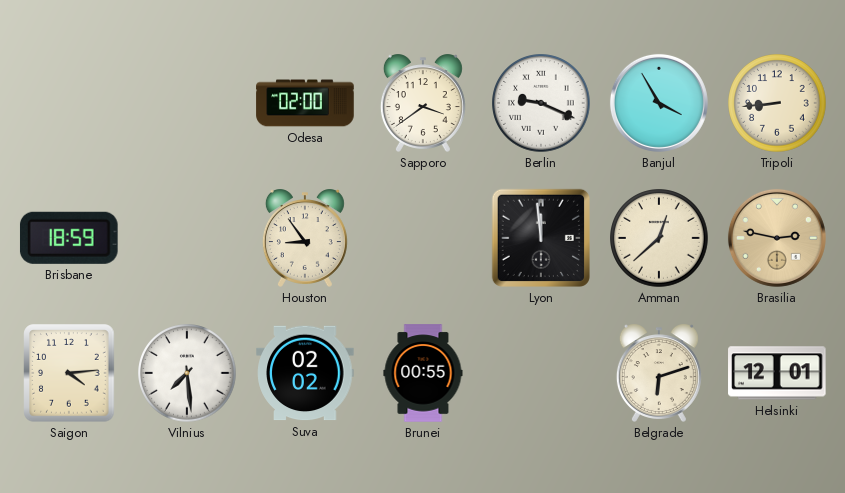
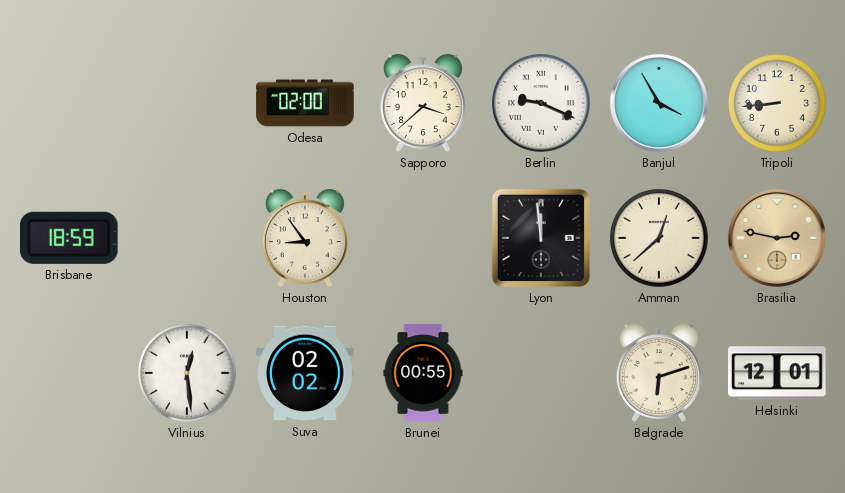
Sapporo: 3:39 -> 3:38 (423, 103)
Saigon: 4:14 -> none (69, 373)
Vilnius: 7:29 -> 12:29 (187, 373)
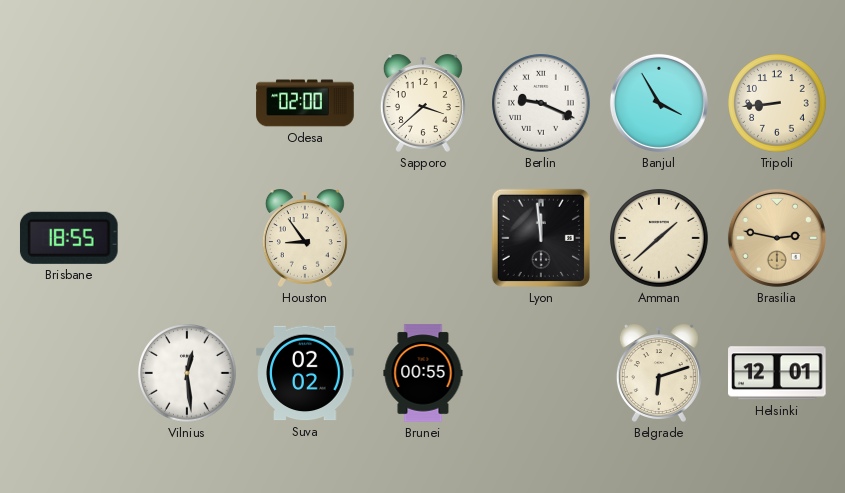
Brisbane: 18:59 -> 18:55 (69, 238)
Amman: 12:38 -> 1:38 (659, 238)
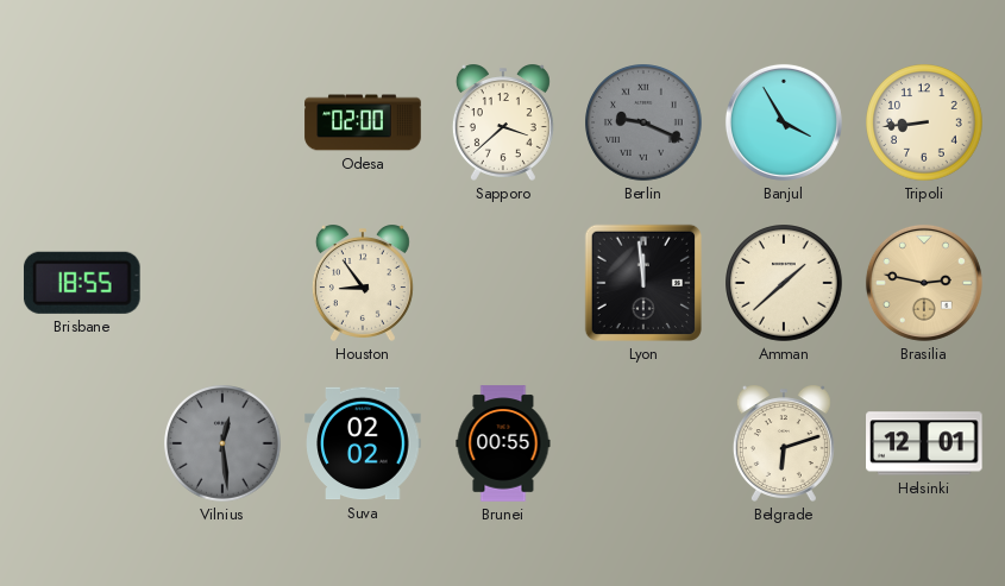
Berlin dial: white -> grey (643, 122)
Vilnius dial: white -> grey (222, 443)
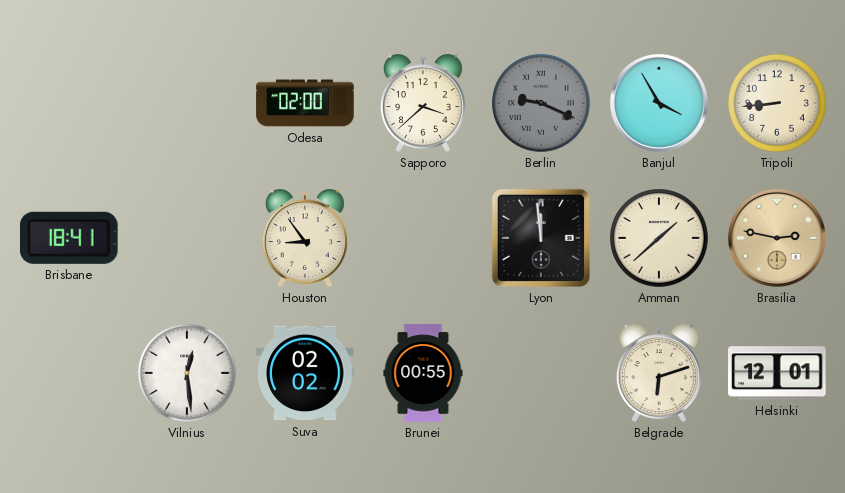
Brisbane: 18:55 -> 18:41 (69, 238)
Vilnius dial: grey -> white (187, 373)
